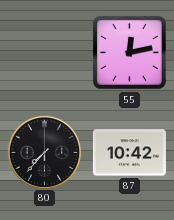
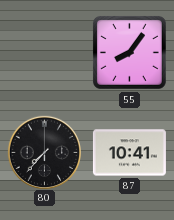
55: 12:13 -> 8:06 (129, 52)
87: 10:42 -> 10:41 (129, 153)
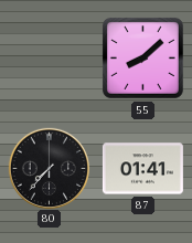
55: 8:06 -> 8:08 (142, 57)
87: 10:41 -> 01:41 (142, 169)
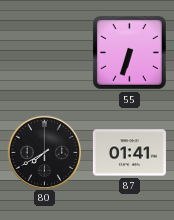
55: 8:08 -> 6:33 (129, 52)
80: 7:37 -> 7:40 (44, 152)
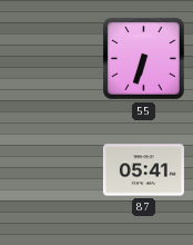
80: 7:40 -> none (44, 152)
87: 01:41 -> 05:41 (143, 170)
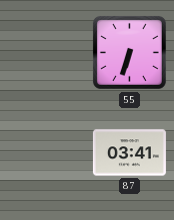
87: 05:41 -> 03:41 (129, 153)
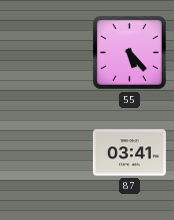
55: 6:33 -> 5:23 (129, 52)
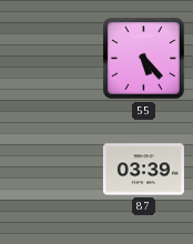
87: 03:41 -> 03:39 (143, 170)
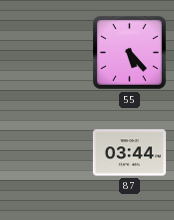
87: 03:39 -> 03:44 (129, 153)
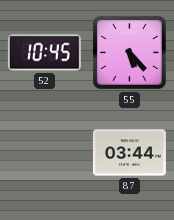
52: none -> 10:45 (44, 53)
